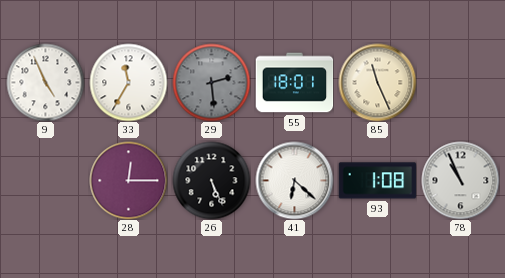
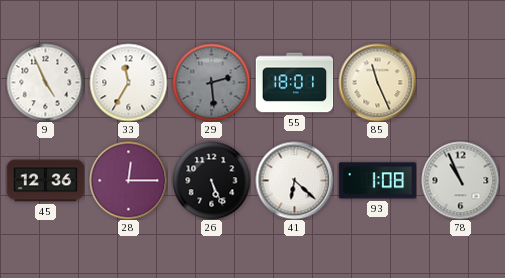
45: none -> 12:36 (45, 181)
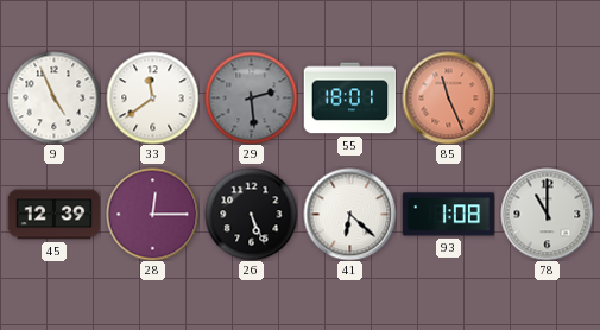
33: 11:35 -> 11:39 (152, 97)
85 dial: cream -> salmon (448, 97)
45: 12:36 -> 12:39 (53, 215)
78: 10:56 -> 11:00 (547, 214)
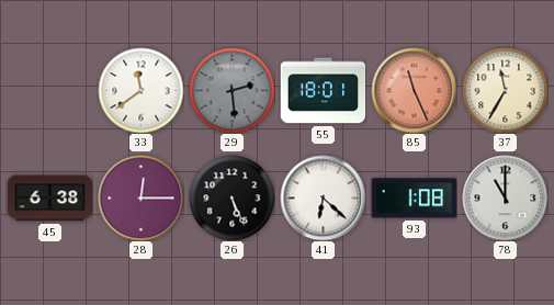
9: 4:56 -> none (53, 97)
37: none -> 11:35 (505, 90)
45: 12:39 -> 6:38 (49, 199)
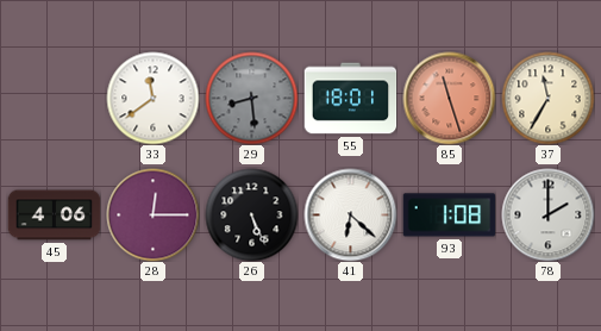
29: 2:29 -> 8:29 (251, 98)
85: 11:26 -> 11:27 (449, 98)
45: 6:38 -> 4:06 (54, 216)
78: 11:00 -> 2:00 (547, 214)
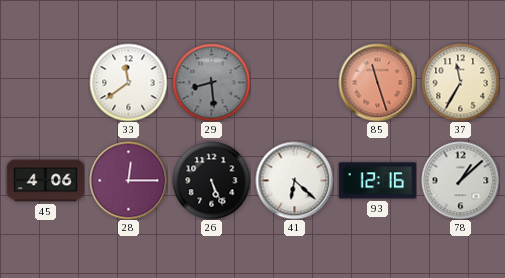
55: 18:01 -> none (350, 99)
93: 1:08 -> 12:16 (377, 181)
78: 2:00 -> 1:08 (460, 180)
